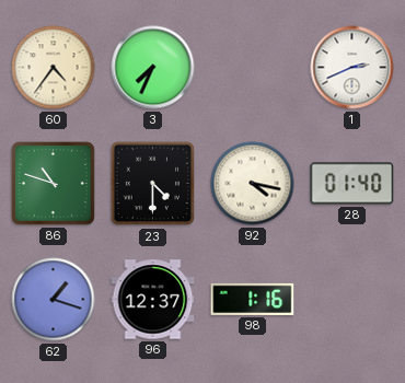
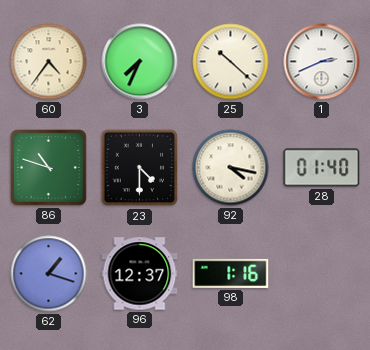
25: none -> 10:22 (231, 62)
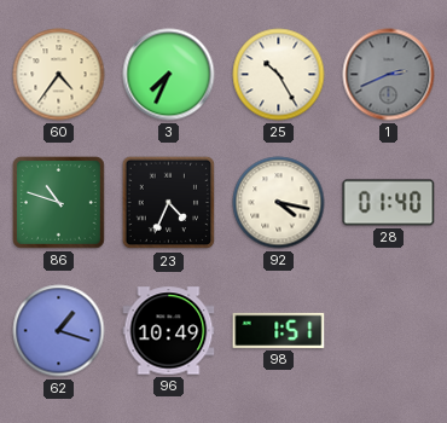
25: 10:22 -> 10:25 (279, 75)
1 dial: white -> grey (389, 75)
23: 4:30 -> 4:34 (169, 203)
96: 12:37 -> 10:49 (169, 331)
98: 1:16 -> 1:51 (279, 330)
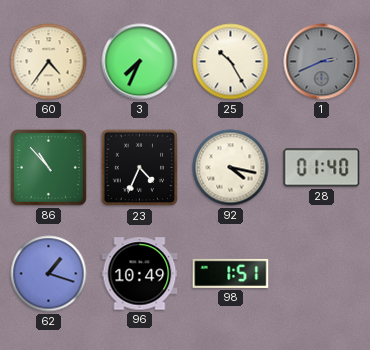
86: 10:48 -> 10:53 (48, 167)
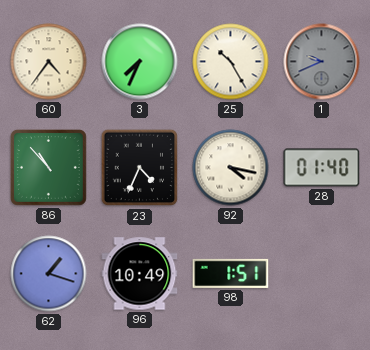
1: 2:41 -> 9:41 (322, 62)
